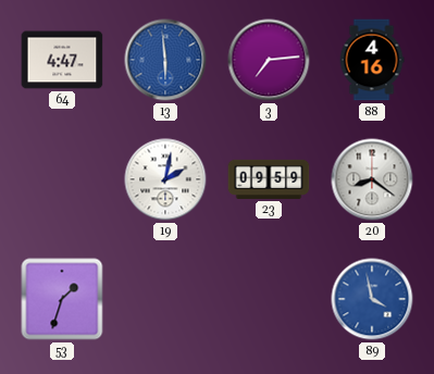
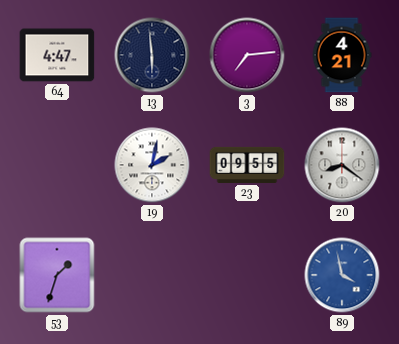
13 dial: blue -> navy (152, 55)
88: 4:16 -> 4:21 (342, 55)
23: 09:59 -> 09:55 (247, 165)
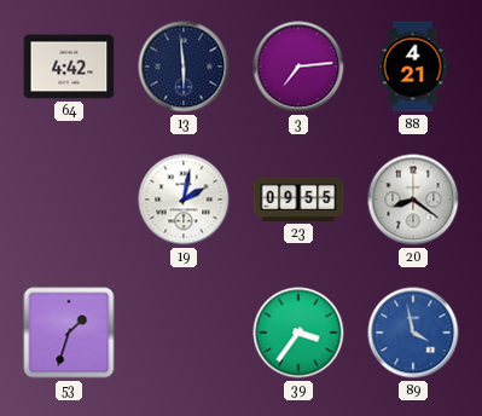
64: 4:47 -> 4:42 (69, 67)
39: none -> 3:36 (298, 333)
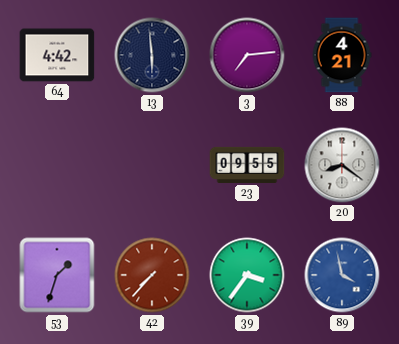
19: 2:02 -> none (184, 200)
42: none -> 7:37 (152, 275)
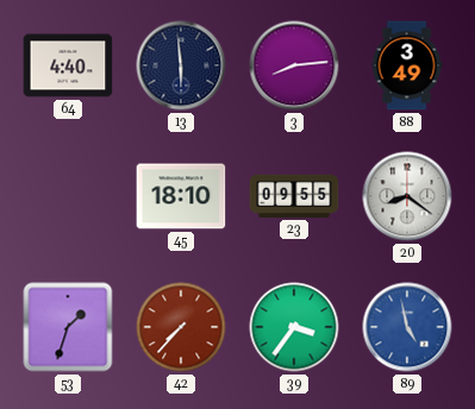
64: 4:42 -> 4:40 (68, 65)
3: 7:14 -> 8:14 (294, 65)
88: 4:21 -> 3:49 (407, 65)
45: none -> 18:10 (181, 196)
89: 3:58 -> 4:58 (407, 327)
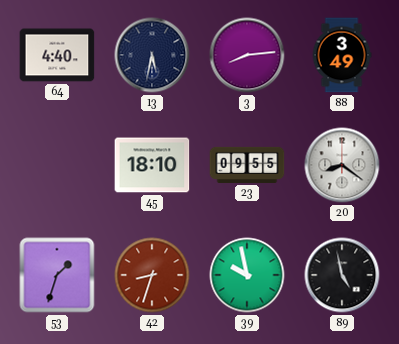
13: 5:59 -> 5:32 (152, 55)
42: 7:37 -> 8:33 (152, 275)
39: 3:36 -> 9:58 (247, 275)
89 dial: blue -> black (342, 275)
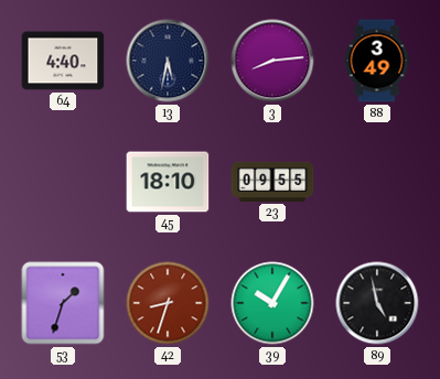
20: 8:21 -> none (342, 165)
39: 9:58 -> 10:05 (272, 303)
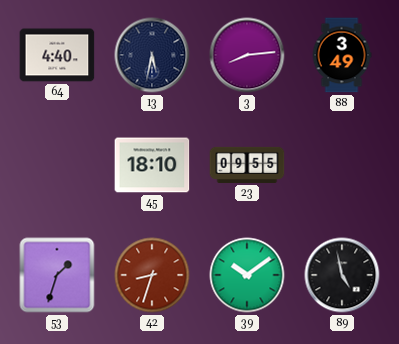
39: 10:05 -> 10:09 (247, 275)
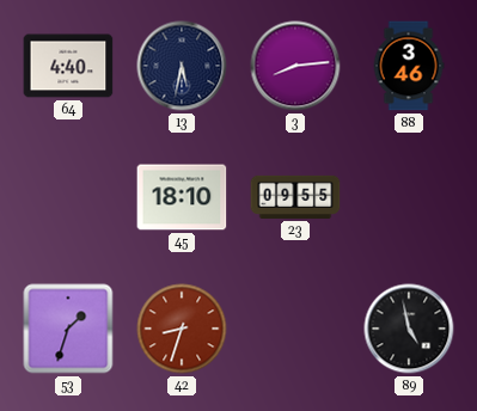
88: 3:49 -> 3:46 (409, 66)
39: 10:09 -> none (247, 275)
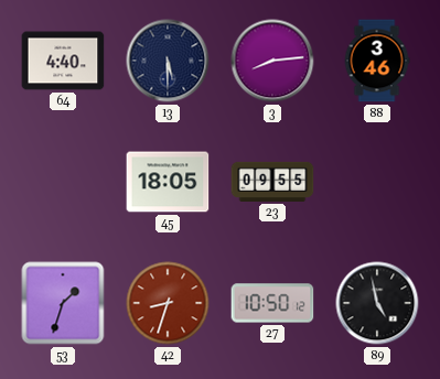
13: 5:32 -> 5:30 (168, 61)
45: 18:10 -> 18:05 (168, 182)
27: none -> 10:50 (272, 303)
